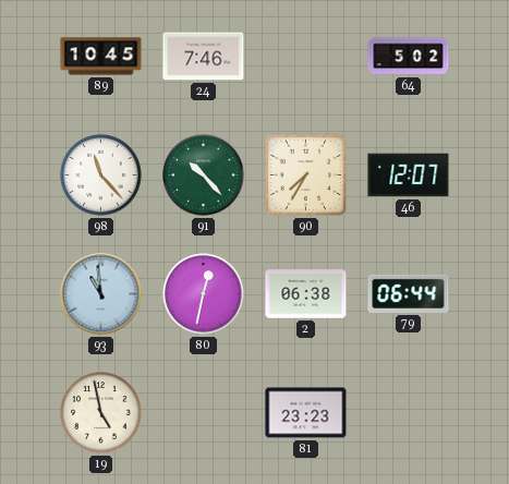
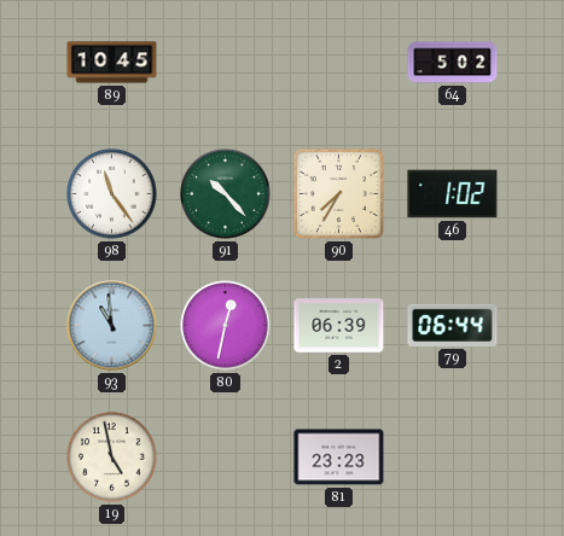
24: 7:46 -> none (204, 57)
98: 11:23 -> 11:24 (112, 194)
46: 12:07 -> 1:02 (453, 194)
2: 06:38 -> 06:39 (339, 326)
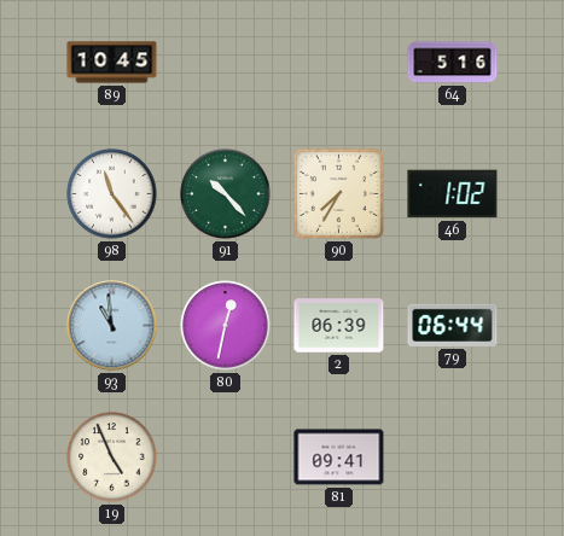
64: 5:02 -> 5:16 (453, 63)
19: 4:58 -> 4:56 (112, 458)
81: 23:23 -> 09:41 (339, 458)
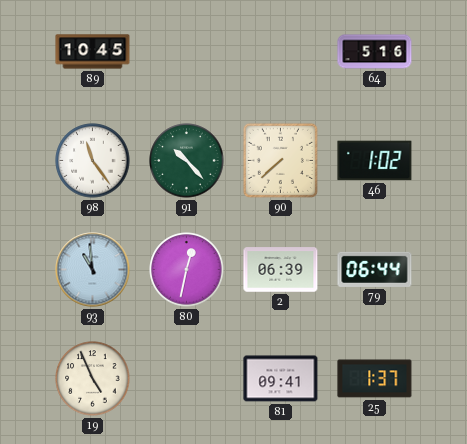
90: 7:35 -> 7:38 (280, 160)
25: none -> 1:37 (375, 379)
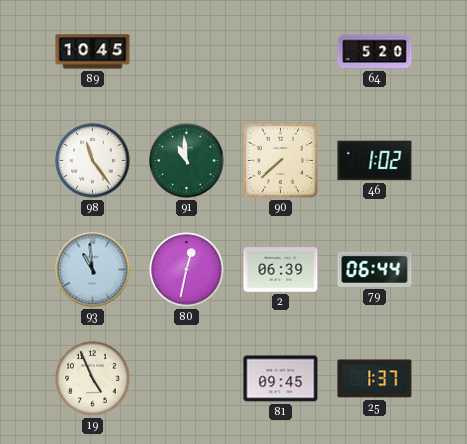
64: 5:16 -> 5:20 (375, 52)
91: 10:23 -> 10:59 (187, 161)
81: 09:41 -> 09:45 (281, 379)
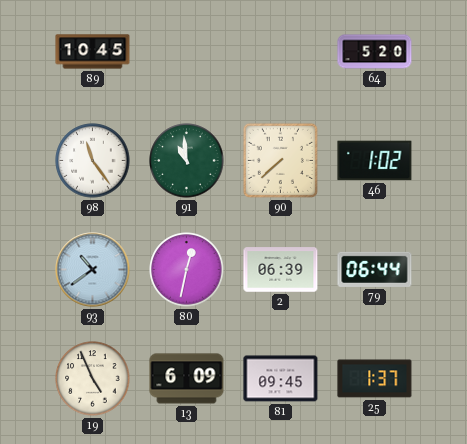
93: 10:59 -> 10:39 (93, 270)
13: none -> 6:09 (187, 379)
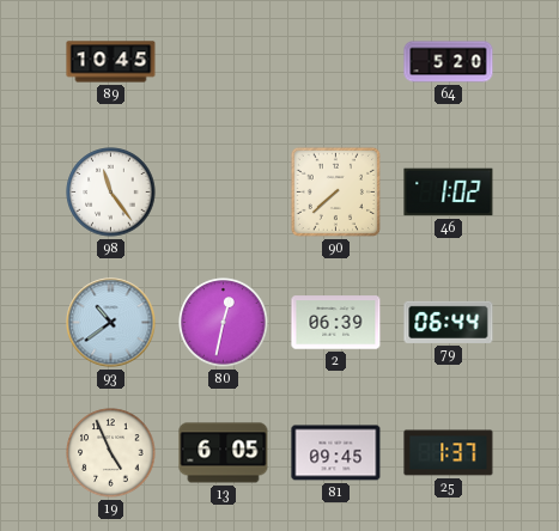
91: 10:59 -> none (187, 161)
13: 6:09 -> 6:05 (224, 453)
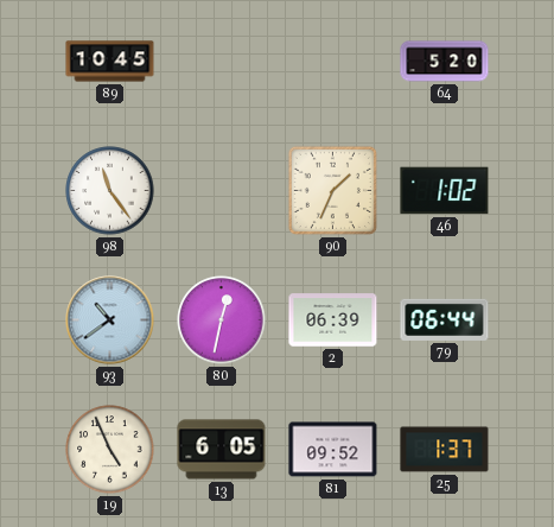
90: 7:38 -> 1:34 (332, 190)
81: 09:45 -> 09:52 (333, 450)
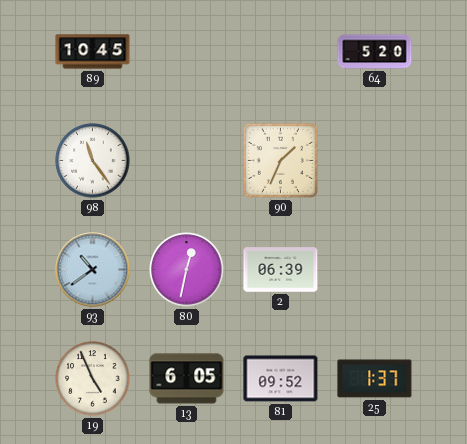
46: 1:02 -> none (445, 191)
79: 06:44 -> none (445, 319)
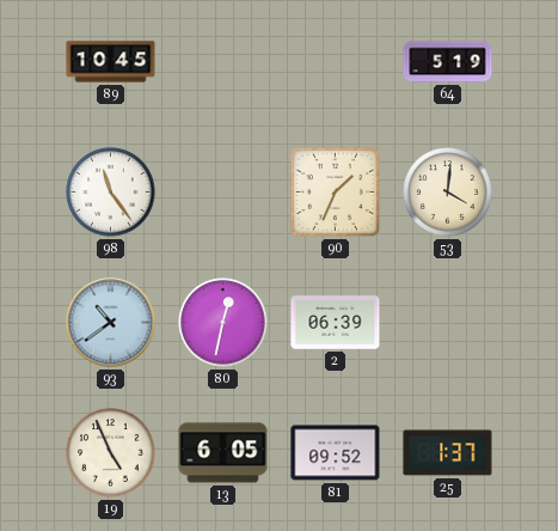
64: 5:20 -> 5:19 (448, 62)
53: none -> 4:01 (448, 193)
